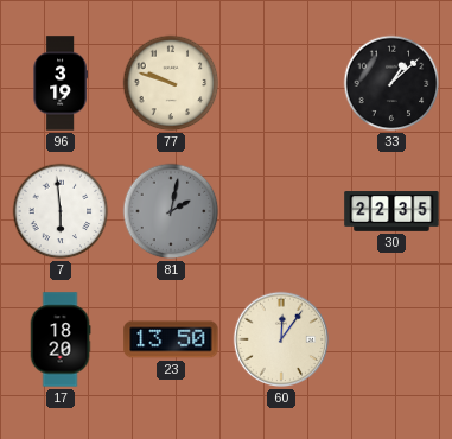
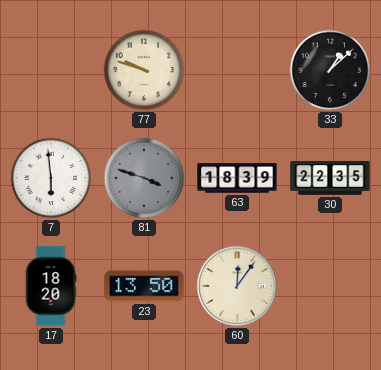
96: 3:19 -> none (61, 83)
81: 2:02 -> 3:48 (144, 178)
63: none -> 18:39 (237, 178)
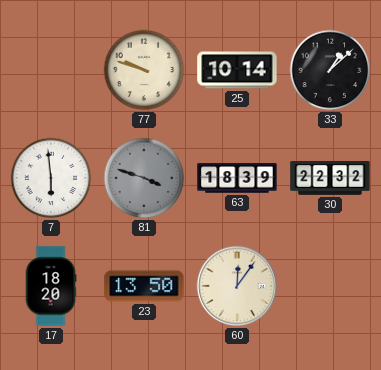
25: none -> 10:14 (237, 70)
30: 22:35 -> 22:32 (330, 178)
